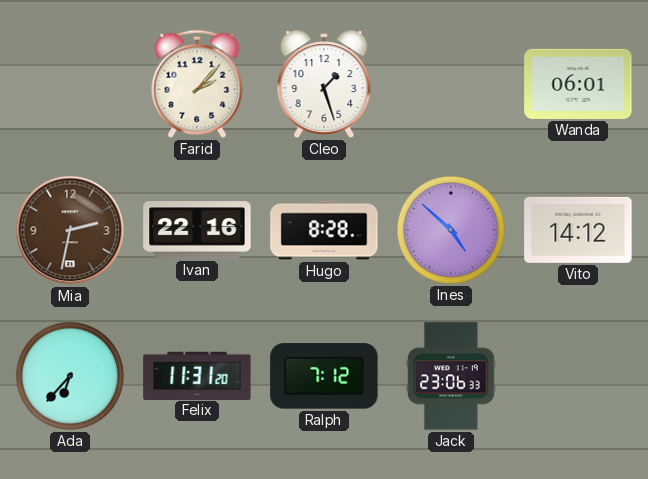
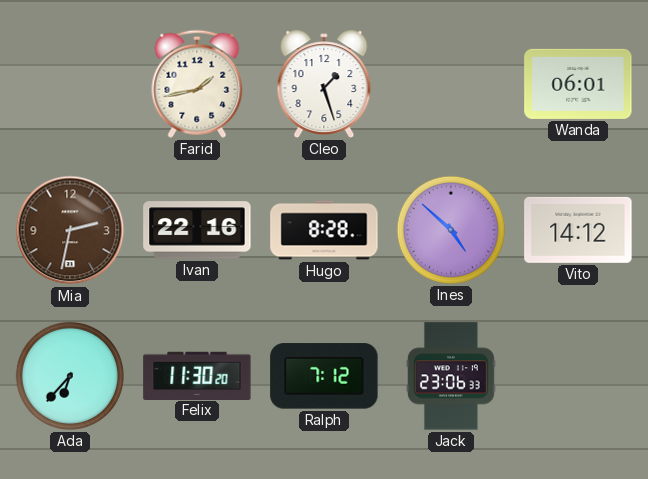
Farid: 2:07 -> 1:43 (197, 84)
Felix: 11:31 -> 11:30 (197, 375)
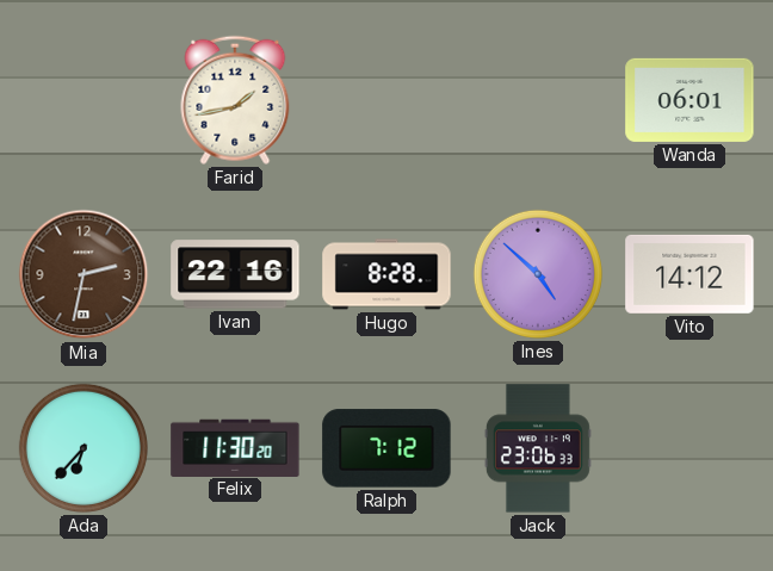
Cleo: 1:27 -> none (324, 84)
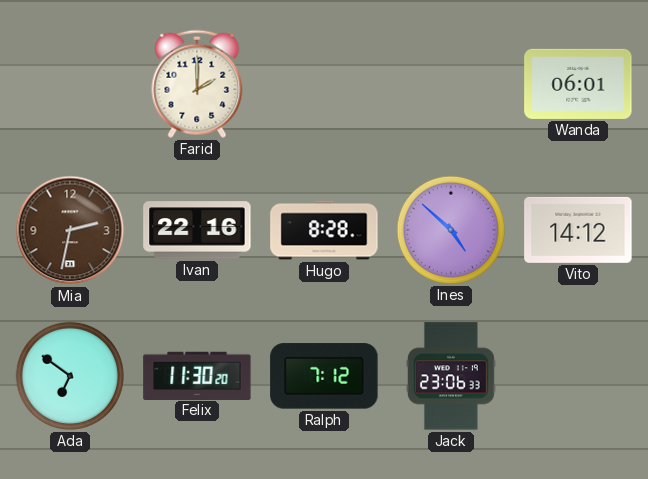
Farid: 1:43 -> 2:00 (197, 84)
Ada: 6:37 -> 6:51 (70, 376)
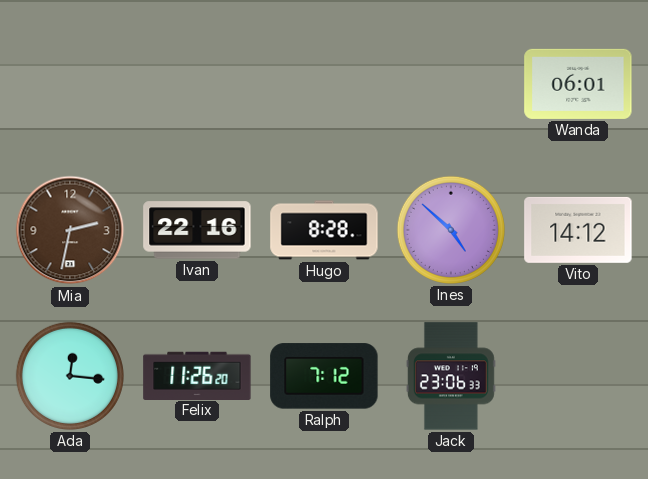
Farid: 2:00 -> none (197, 84)
Ada: 6:51 -> 12:16 (70, 376)
Felix: 11:30 -> 11:26 (197, 375)
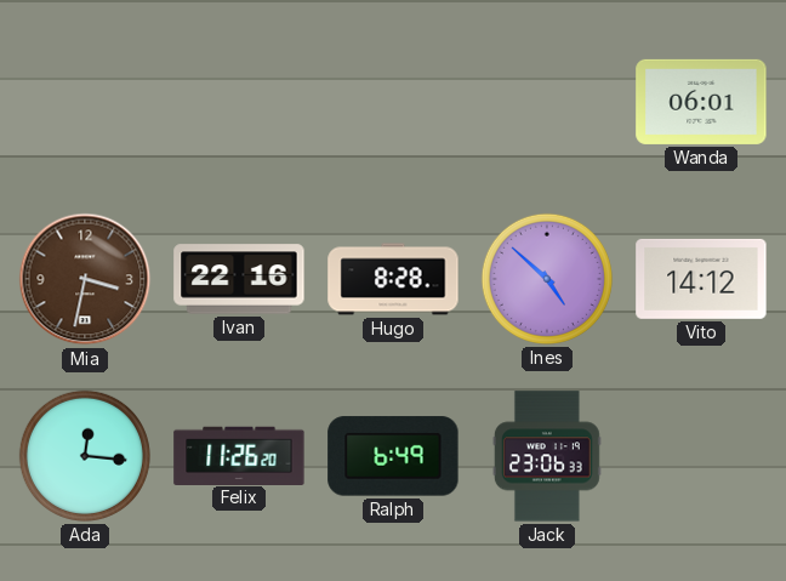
Mia: 2:32 -> 3:32 (85, 279)
Ralph: 7:12 -> 6:49 (393, 456)
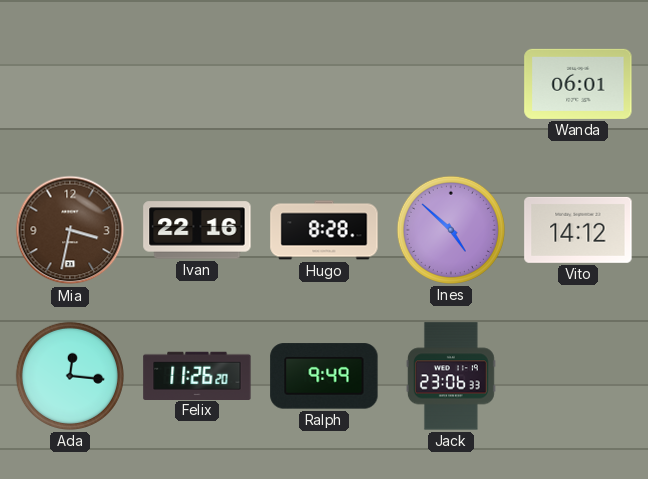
Ralph: 6:49 -> 9:49 (324, 376)
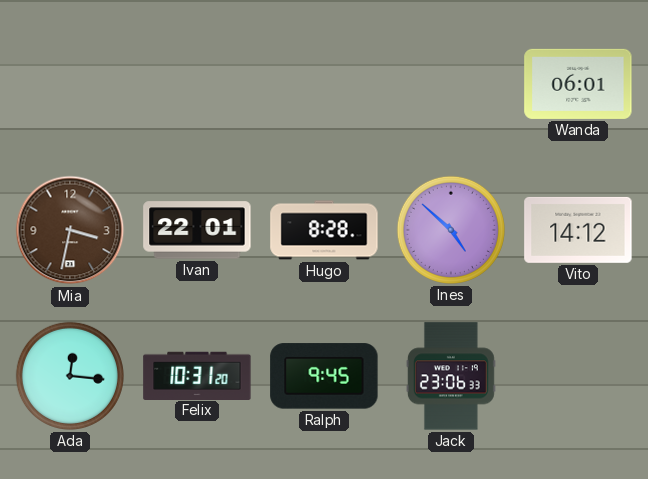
Ivan: 22:16 -> 22:01 (197, 230)
Felix: 11:26 -> 10:31 (197, 375)
Ralph: 9:49 -> 9:45 (324, 376)
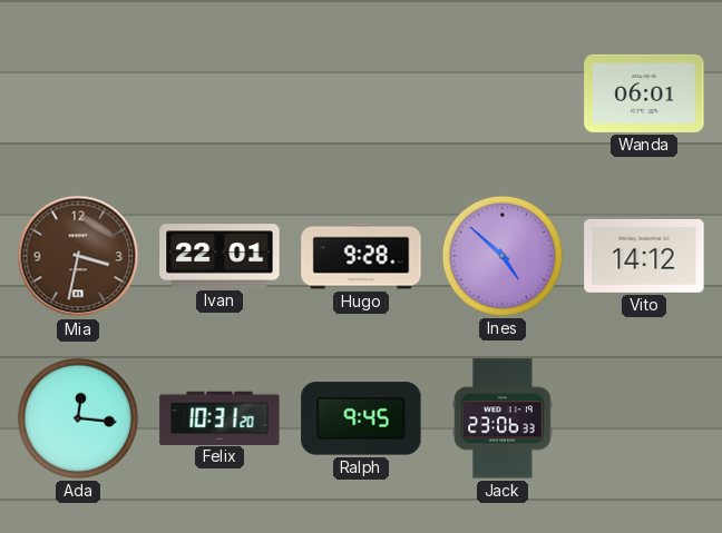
Hugo: 8:28 -> 9:28 (361, 256)
